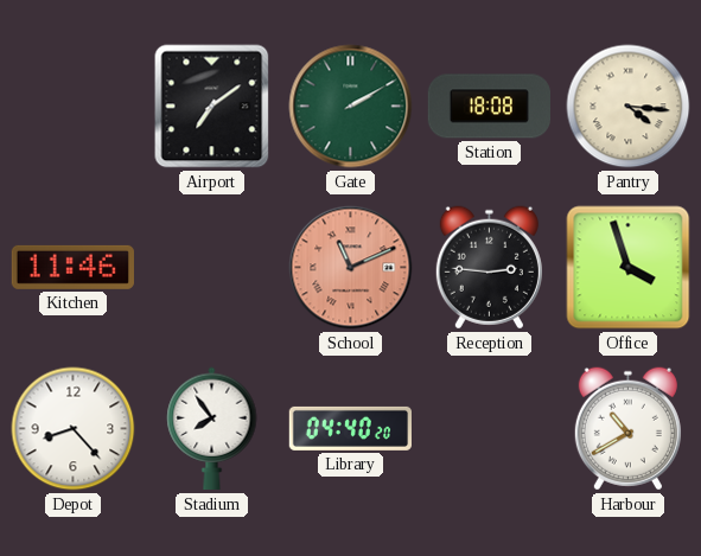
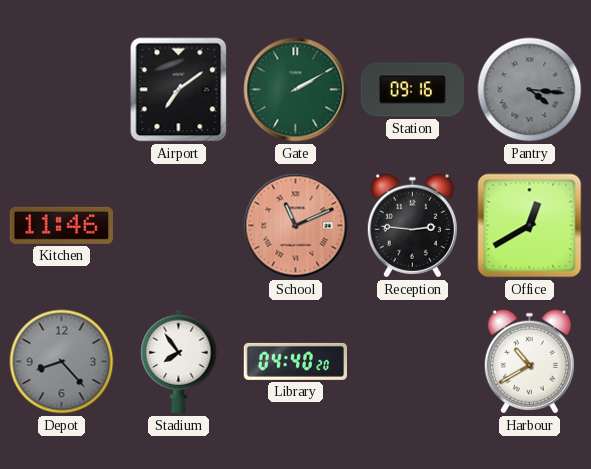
Station: 18:08 -> 09:16 (412, 90)
Pantry dial: cream -> grey (530, 90)
Office: 3:57 -> 12:40 (530, 226)
Depot dial: white -> grey (62, 362)
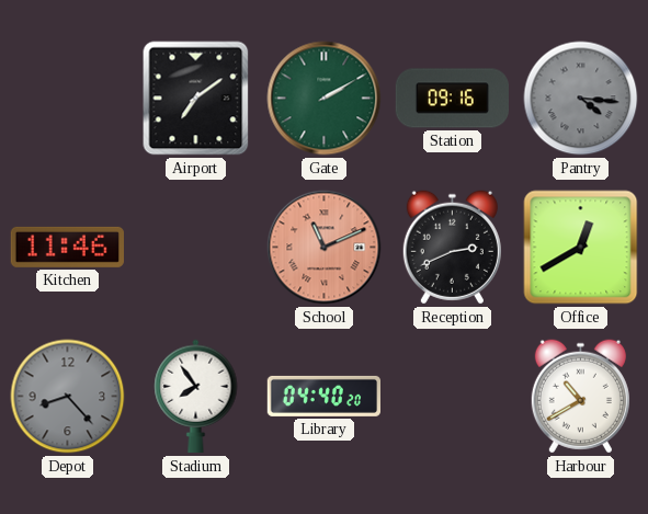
Reception: 2:46 -> 2:41 (452, 248)
